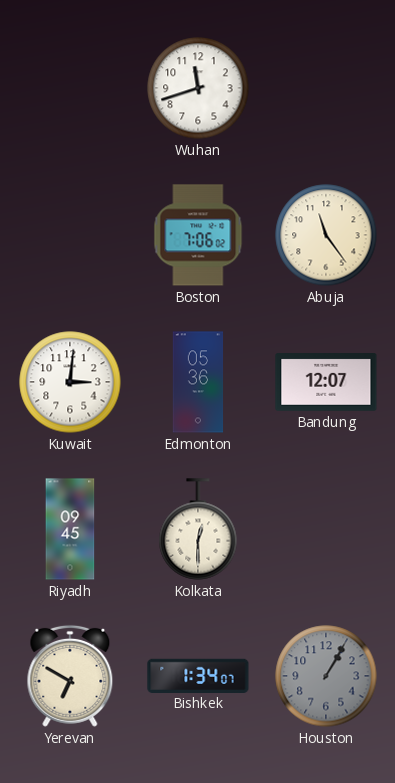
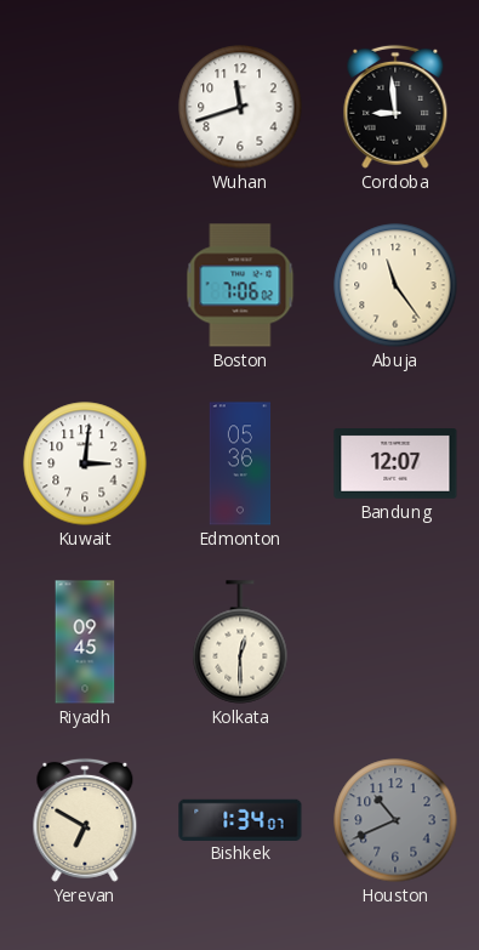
Cordoba: none -> 8:59 (395, 107)
Houston: 1:05 -> 10:41 (395, 820)
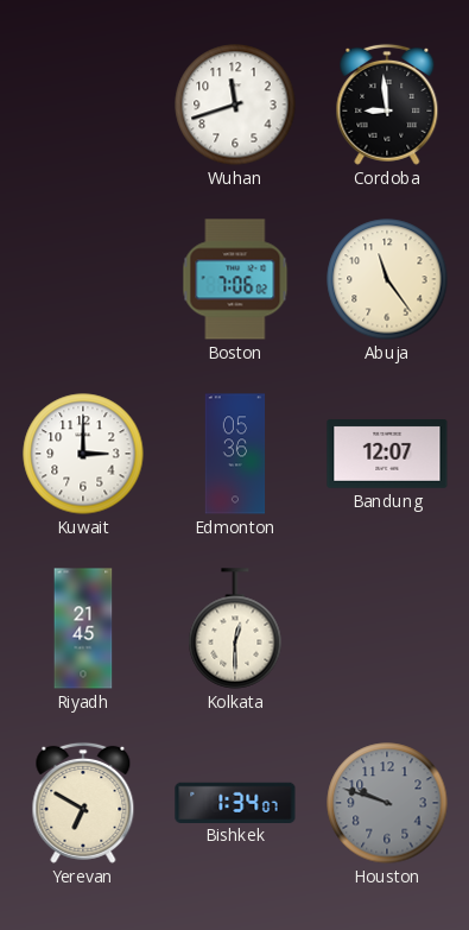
Kuwait: 3:01 -> 3:00 (83, 454)
Riyadh: 09:45 -> 21:45 (83, 628)
Houston: 10:41 -> 9:48 (387, 803)
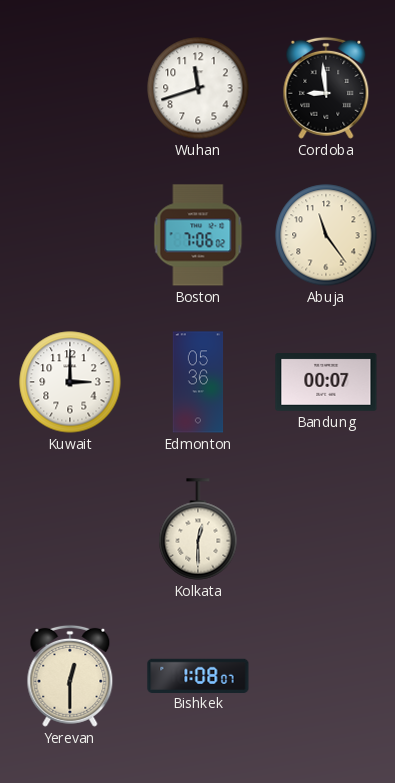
Bandung: 12:07 -> 00:07 (326, 383)
Riyadh: 21:45 -> none (83, 628)
Yerevan: 6:50 -> 12:30 (70, 676)
Bishkek: 1:34 -> 1:08 (198, 675)
Houston: 9:48 -> none (387, 803)
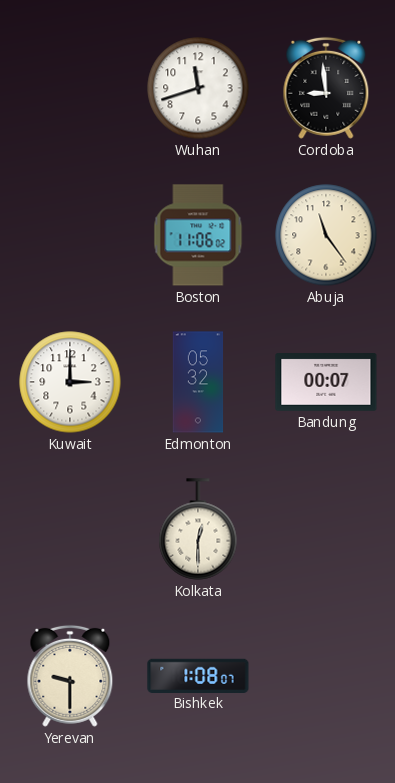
Boston: 7:06 -> 11:06 (198, 235)
Edmonton: 05:36 -> 05:32 (198, 382)
Yerevan: 12:30 -> 9:30 (70, 676)
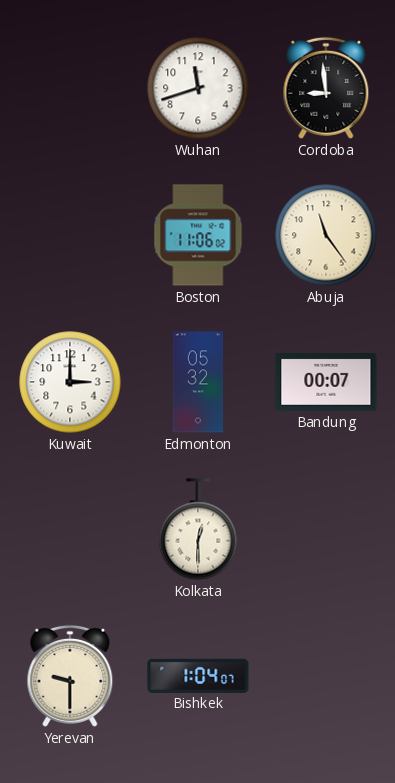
Bishkek: 1:08 -> 1:04 (198, 675)
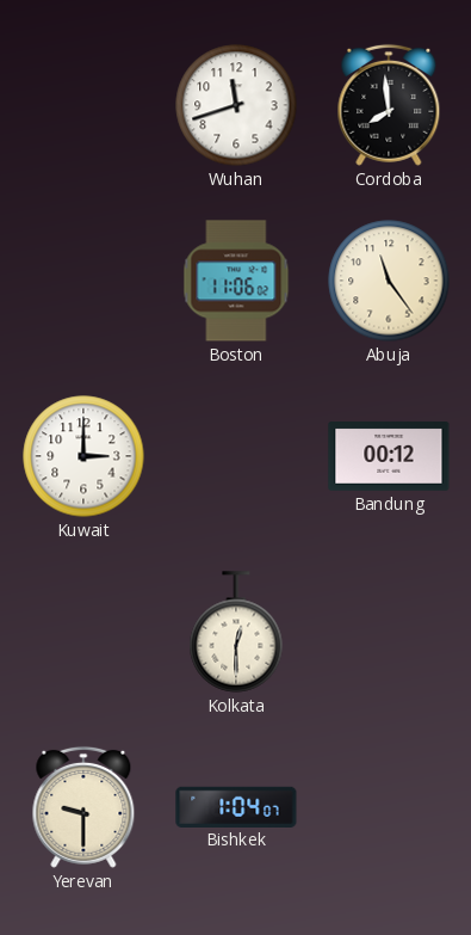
Cordoba: 8:59 -> 7:59 (389, 105)
Edmonton: 05:32 -> none (198, 382)
Bandung: 00:07 -> 00:12 (389, 457)
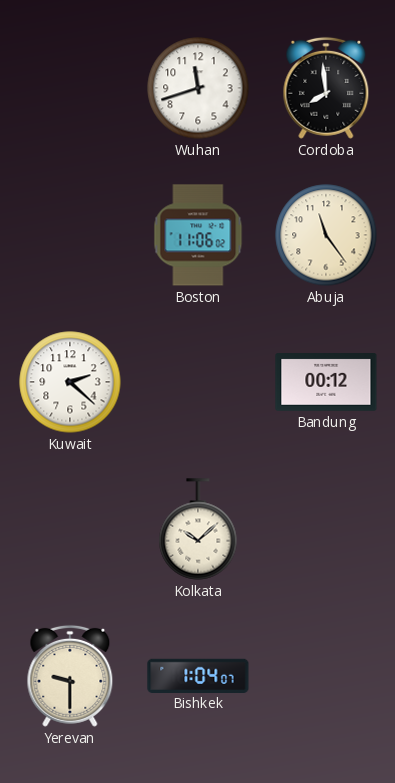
Kuwait: 3:00 -> 2:22 (70, 382)
Kolkata: 12:30 -> 10:08 (198, 529)
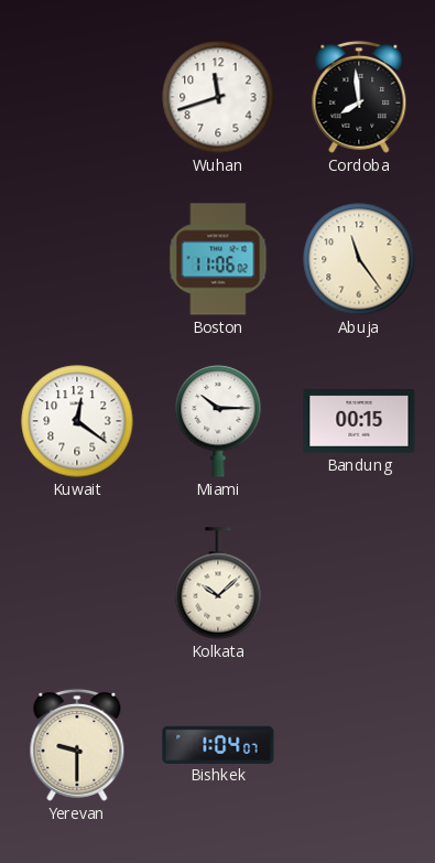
Kuwait: 2:22 -> 12:21 (77, 421)
Miami: none -> 10:15 (218, 421)
Bandung: 00:12 -> 00:15 (359, 422)
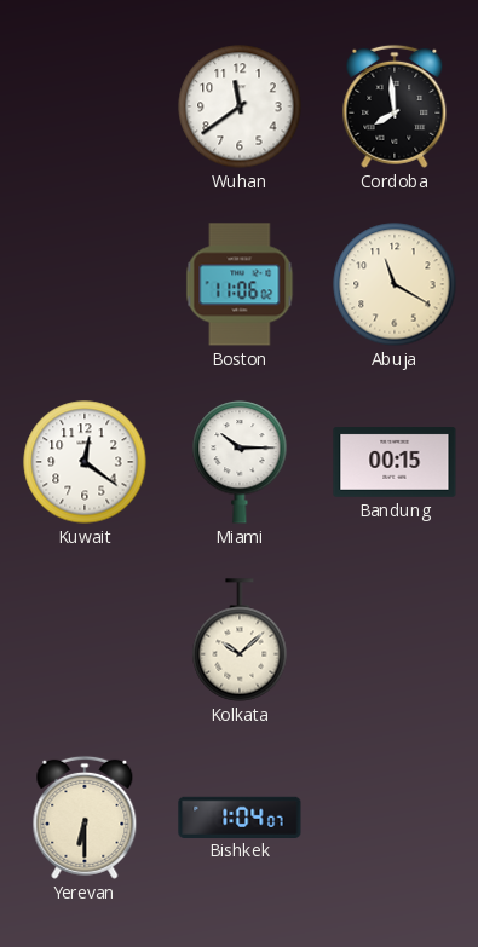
Wuhan: 11:42 -> 11:39 (240, 106)
Abuja: 11:24 -> 11:20 (395, 284)
Yerevan: 9:30 -> 6:30 (85, 818)
